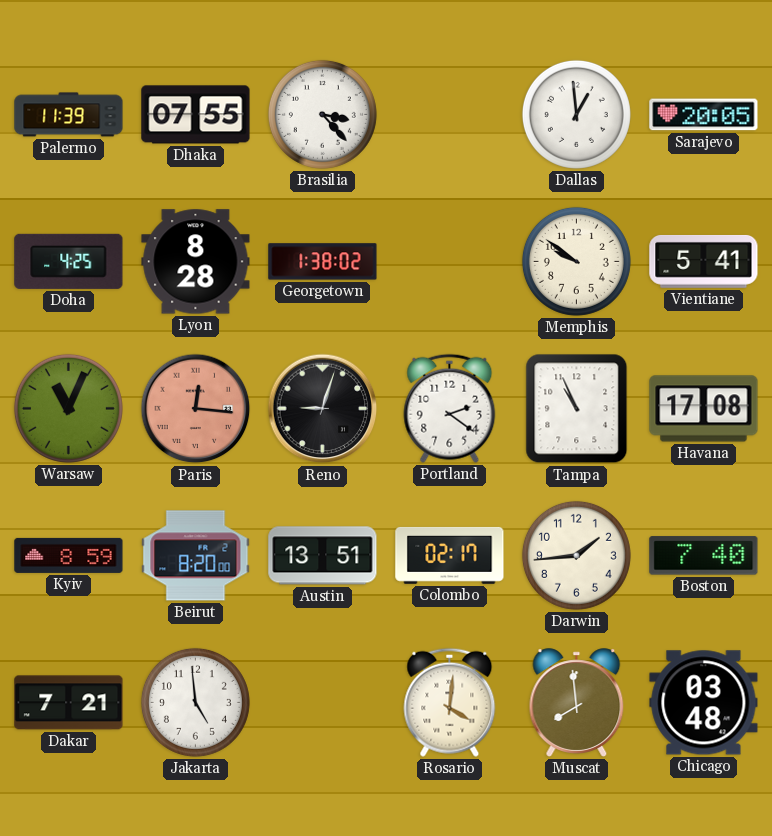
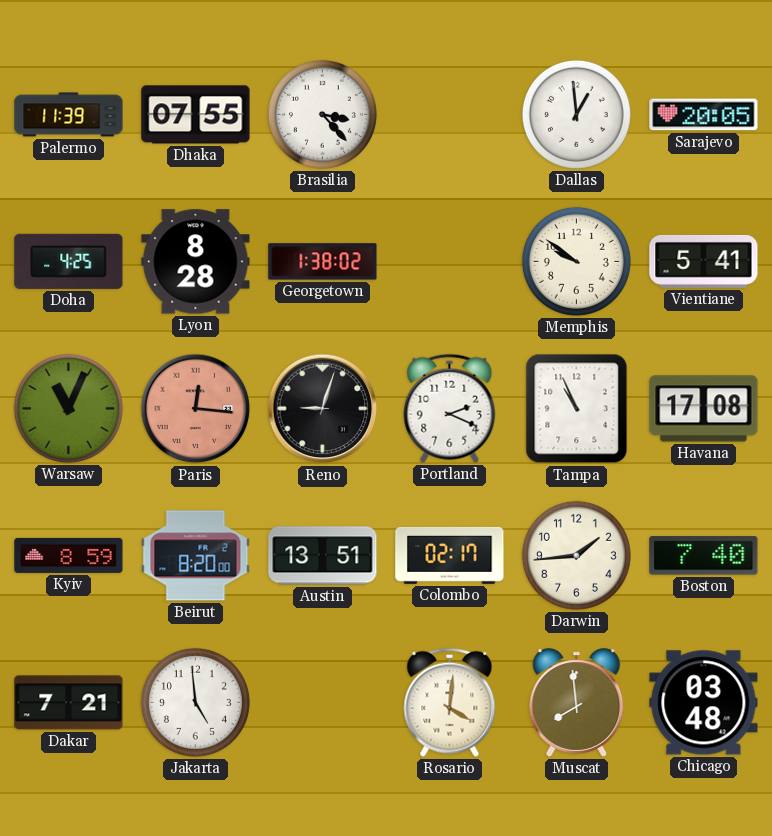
Portland: 2:21 -> 2:19 (450, 408)
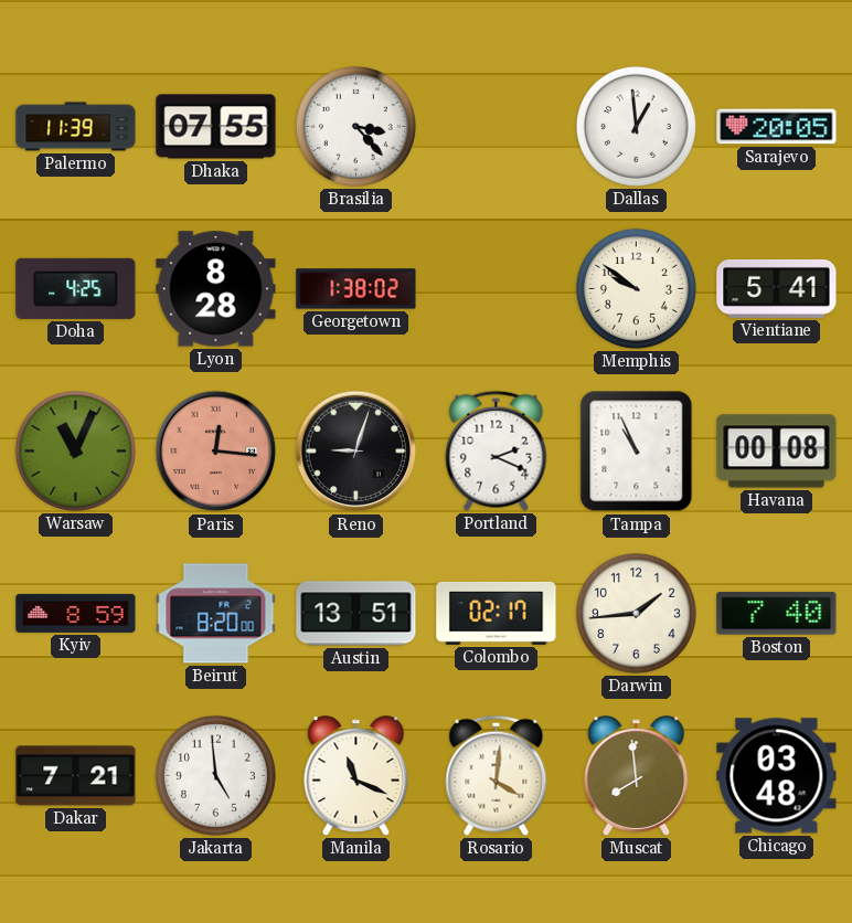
Havana: 17:08 -> 00:08 (777, 452)
Manila: none -> 11:19 (356, 776)
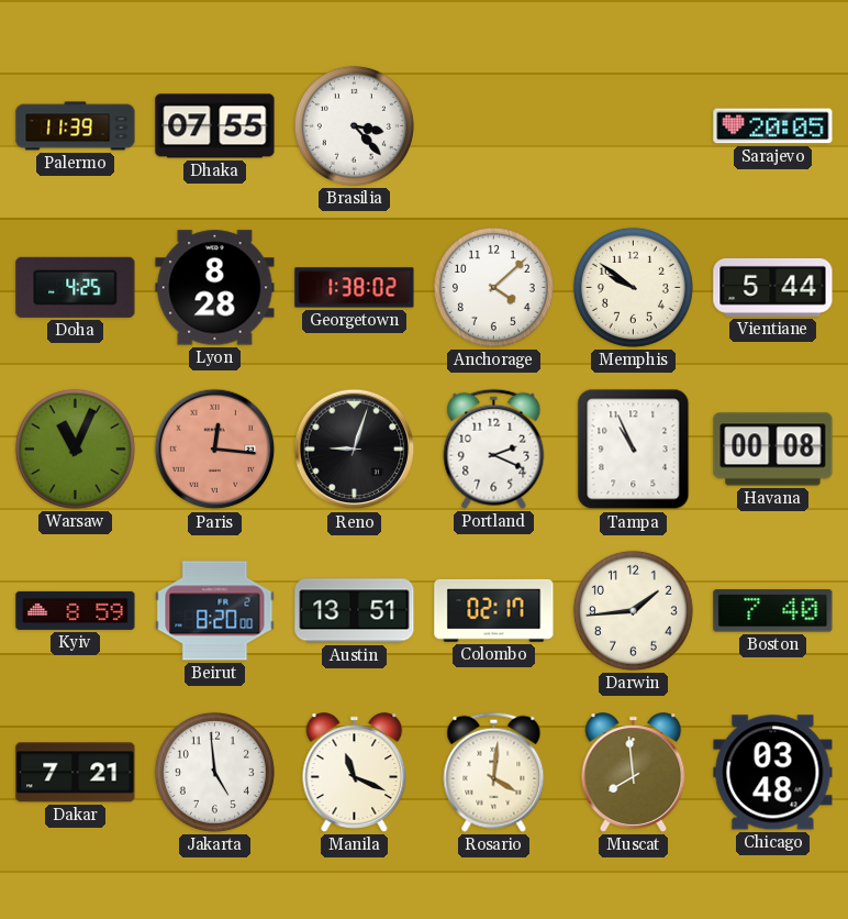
Dallas: 12:59 -> none (636, 126)
Anchorage: none -> 4:08 (493, 287)
Vientiane: 5:41 -> 5:44 (773, 287)
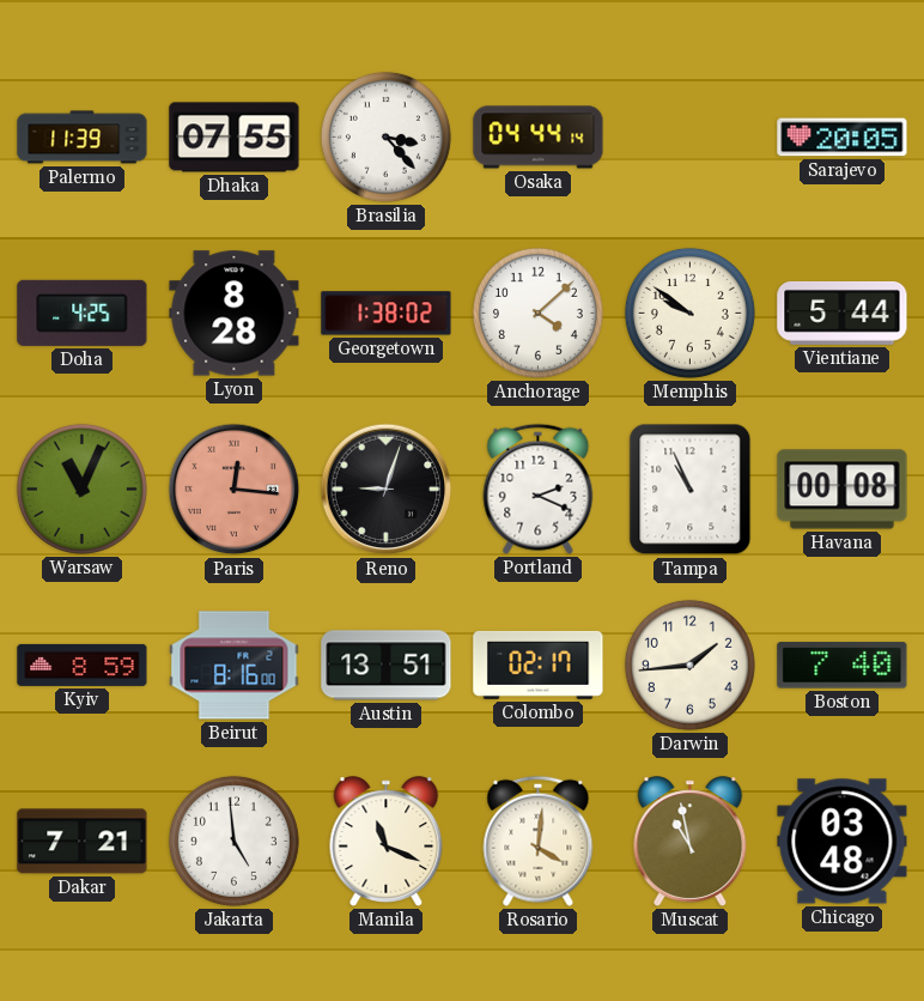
Osaka: none -> 04:44 (539, 138)
Beirut: 8:20 -> 8:16 (235, 666)
Muscat: 7:59 -> 10:58 (691, 842)
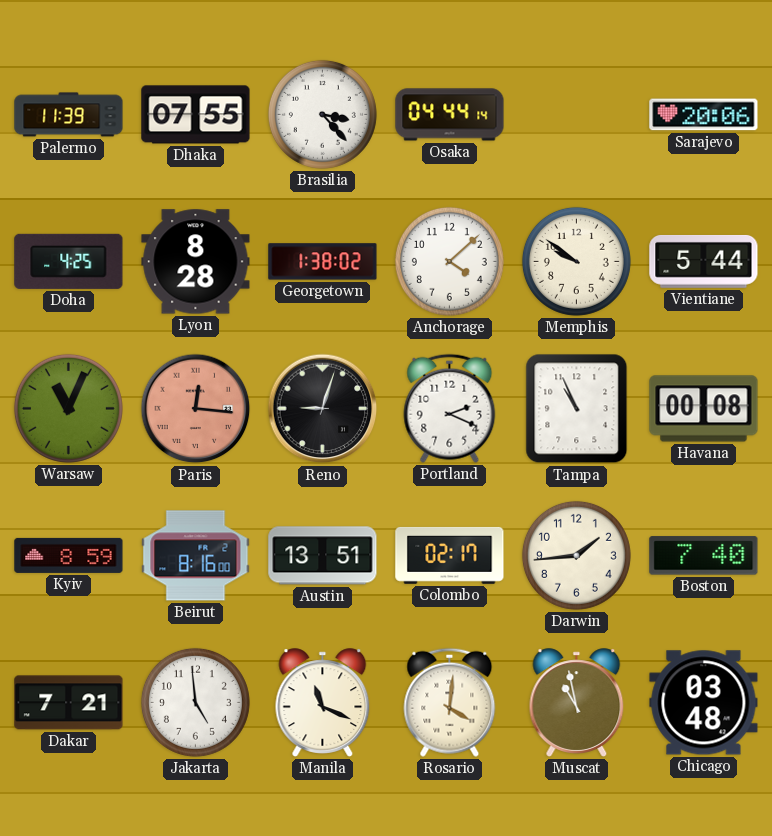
Sarajevo: 20:05 -> 20:06 (704, 115)
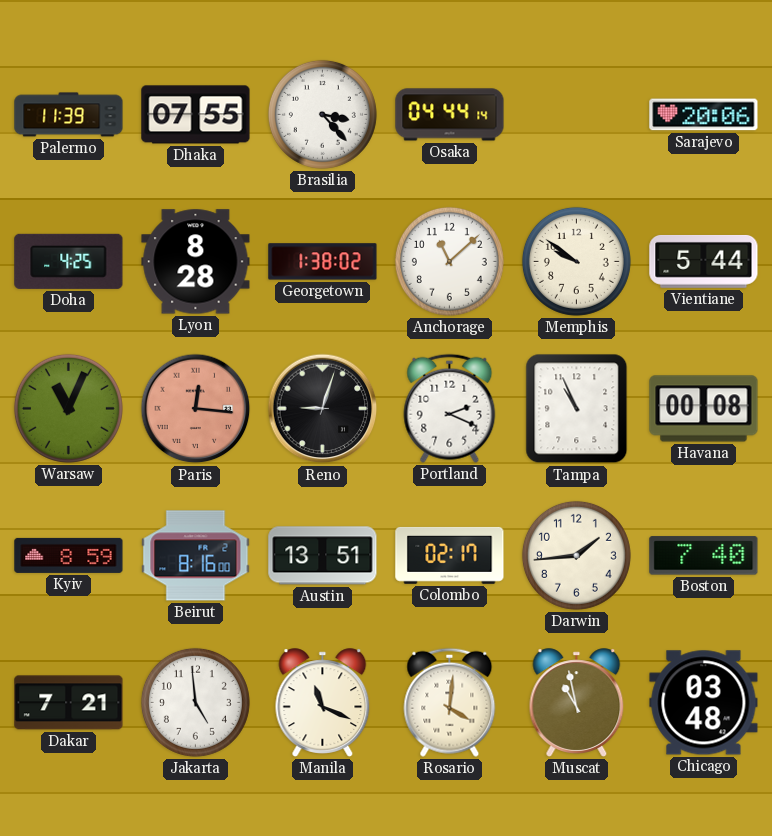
Anchorage: 4:08 -> 11:08 (449, 261)
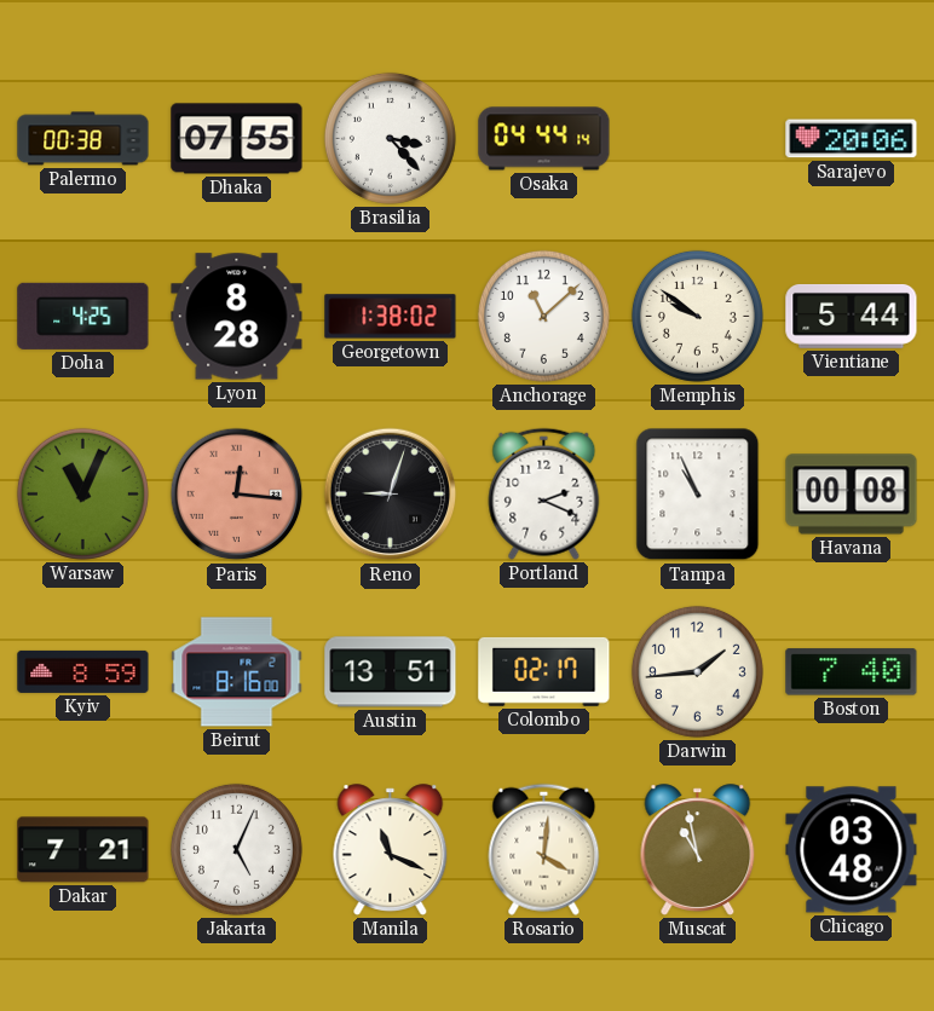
Palermo: 11:39 -> 00:38 (83, 139)
Jakarta: 4:59 -> 5:04 (236, 849)
